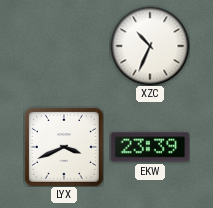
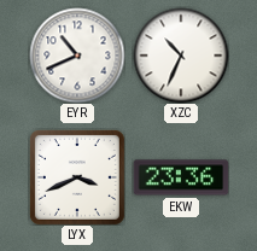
EYR: none -> 10:41 (77, 56)
EKW: 23:39 -> 23:36 (181, 177)
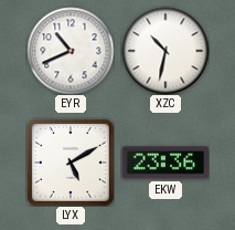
XZC: 10:34 -> 10:32 (165, 51)
LYX: 3:41 -> 5:10 (71, 163)
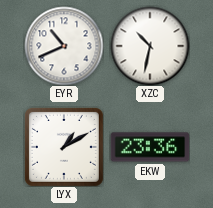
LYX: 5:10 -> 1:10 (64, 147)
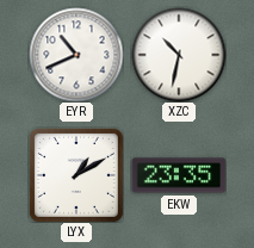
EKW: 23:36 -> 23:35 (179, 175)
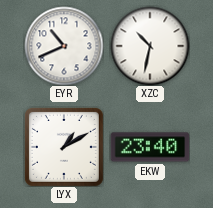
EKW: 23:35 -> 23:40 (150, 147)
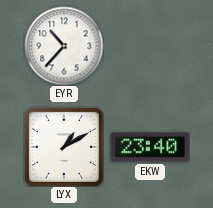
EYR: 10:41 -> 10:37 (64, 46)
XZC: 10:32 -> none (150, 46)
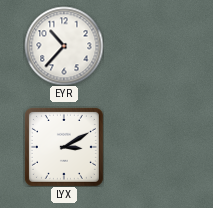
LYX: 1:10 -> 3:10 (64, 147)
EKW: 23:40 -> none (150, 147)
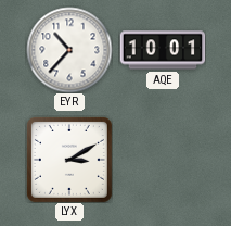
AQE: none -> 10:01 (163, 50)
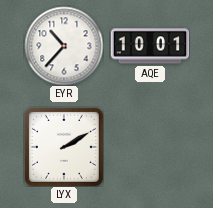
LYX: 3:10 -> 2:10 (64, 147)
